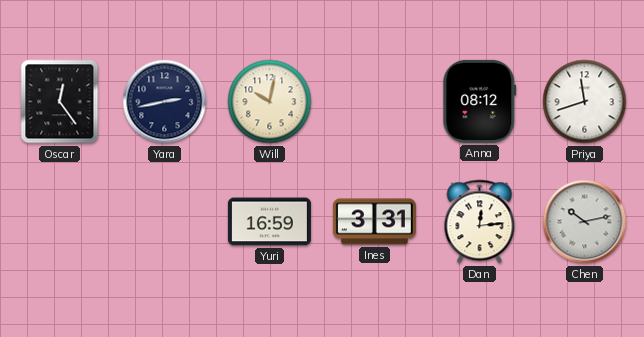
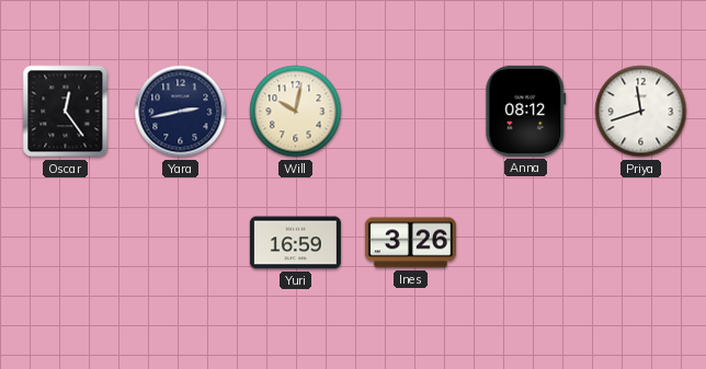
Ines: 3:31 -> 3:26 (410, 243)
Dan: 12:14 -> none (480, 222)
Chen: 10:13 -> none (585, 222)
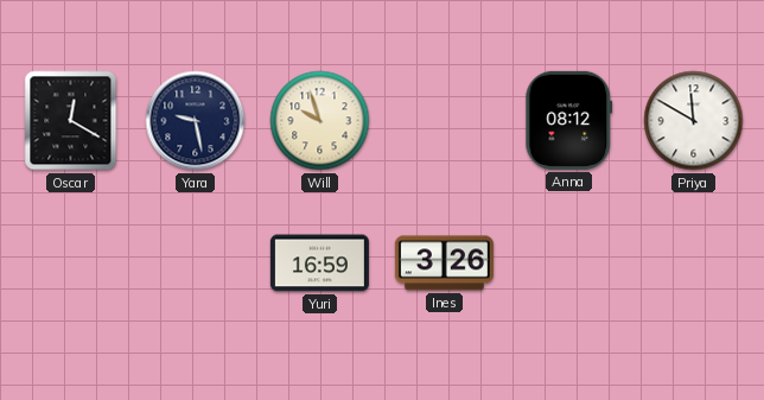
Oscar: 12:24 -> 12:20 (71, 121)
Yara: 2:43 -> 9:28 (196, 121)
Will: 10:02 -> 9:57 (320, 121)
Priya: 11:42 -> 11:50 (694, 121)
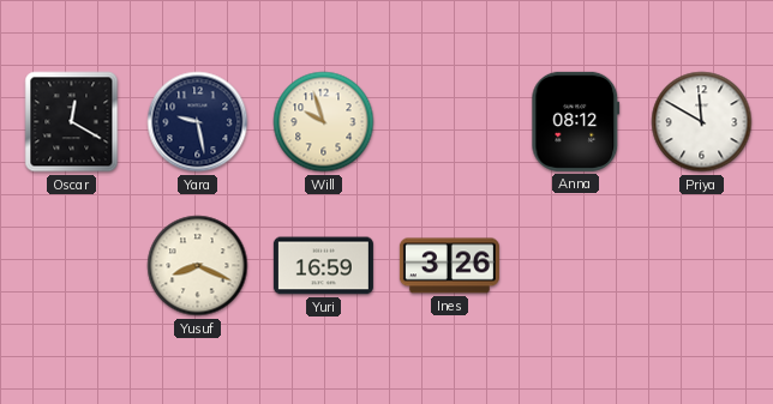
Yusuf: none -> 8:19 (198, 266)
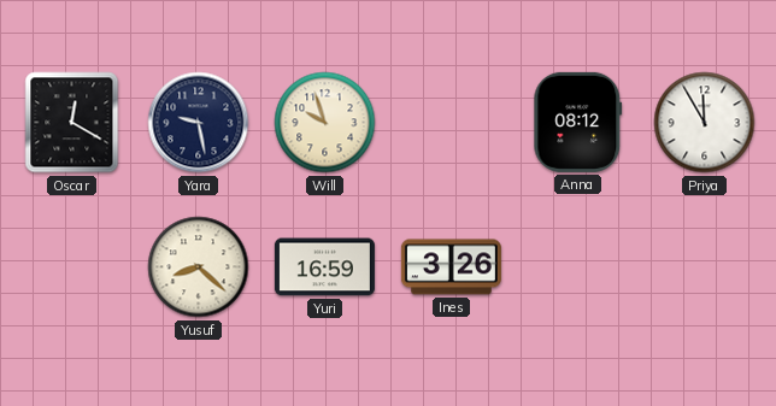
Priya: 11:50 -> 11:55 (705, 123)
Yusuf: 8:19 -> 8:22 (199, 267)
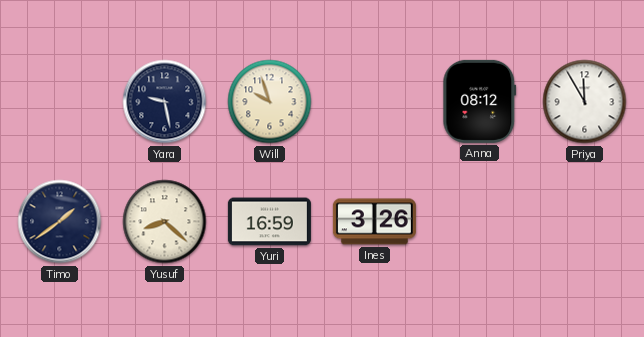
Oscar: 12:20 -> none (72, 123)
Timo: none -> 1:39 (60, 222)
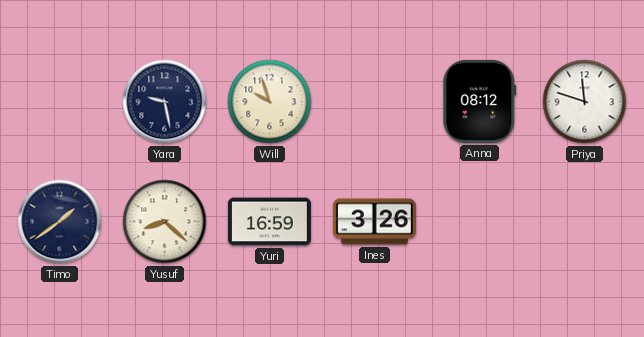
Priya: 11:55 -> 11:48 (585, 102)
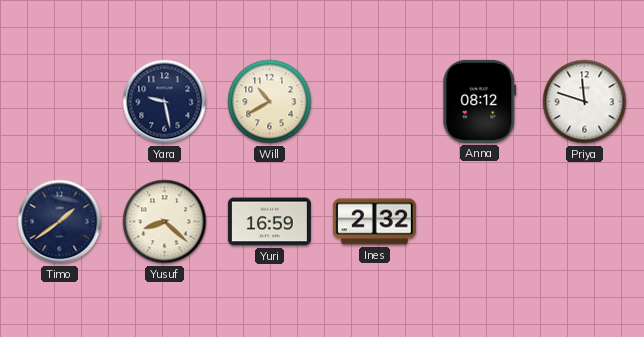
Will: 9:57 -> 10:40 (270, 102)
Ines: 3:26 -> 2:32 (374, 222)
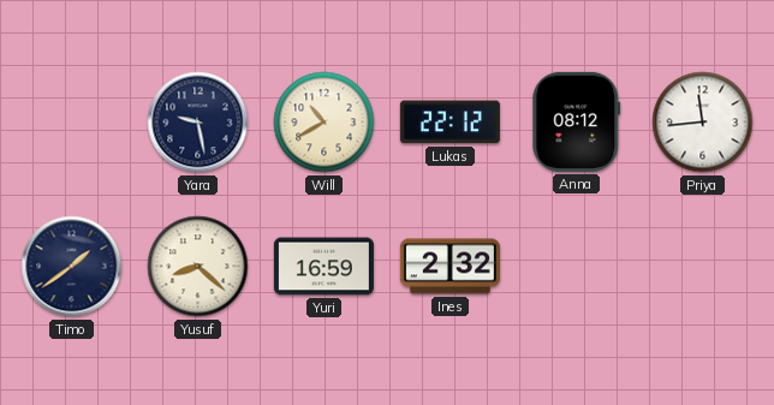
Lukas: none -> 22:12 (449, 123)
Priya: 11:48 -> 11:44 (703, 123)
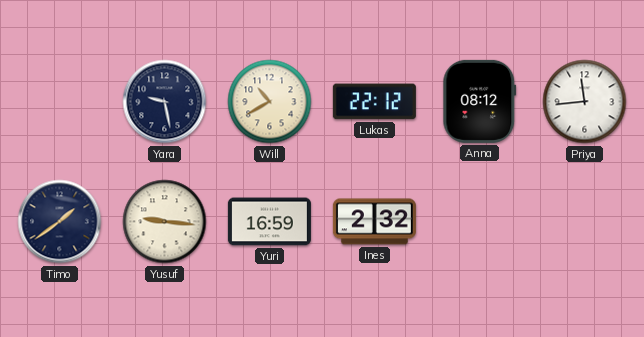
Yusuf: 8:22 -> 9:16 (165, 222)
